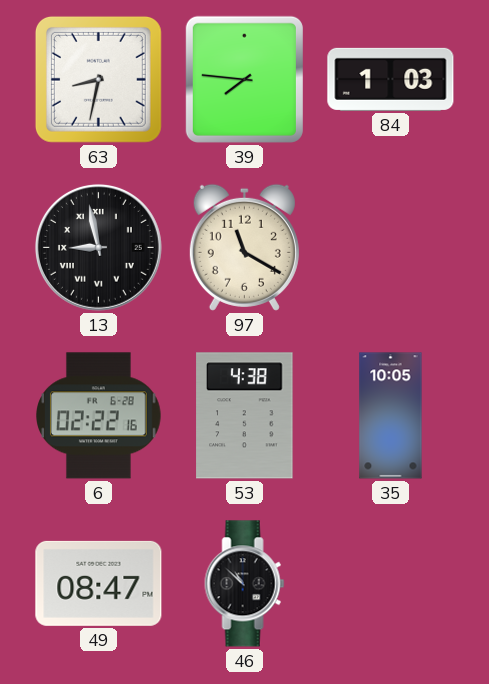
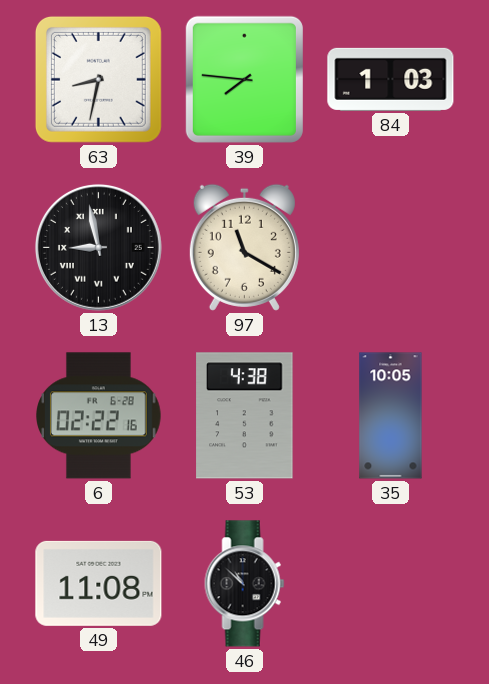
49: 08:47 -> 11:08 (99, 583)
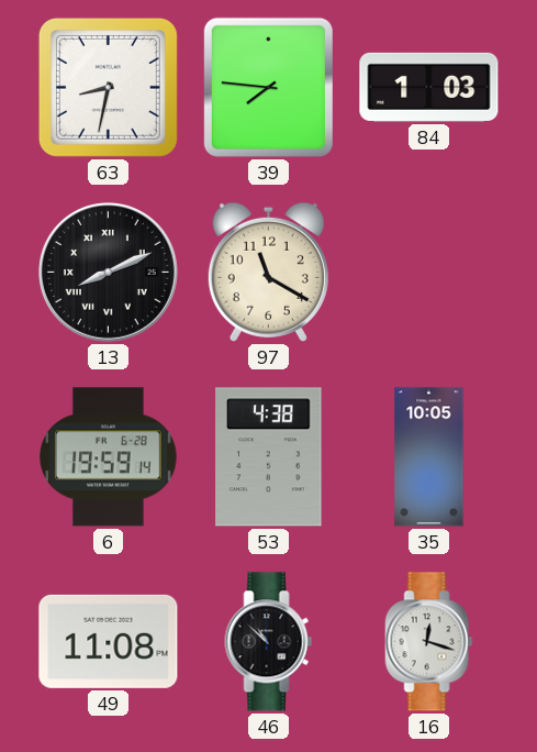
13: 8:58 -> 8:11 (108, 272)
6: 02:22 -> 19:59 (109, 457)
16: none -> 12:18 (429, 642)
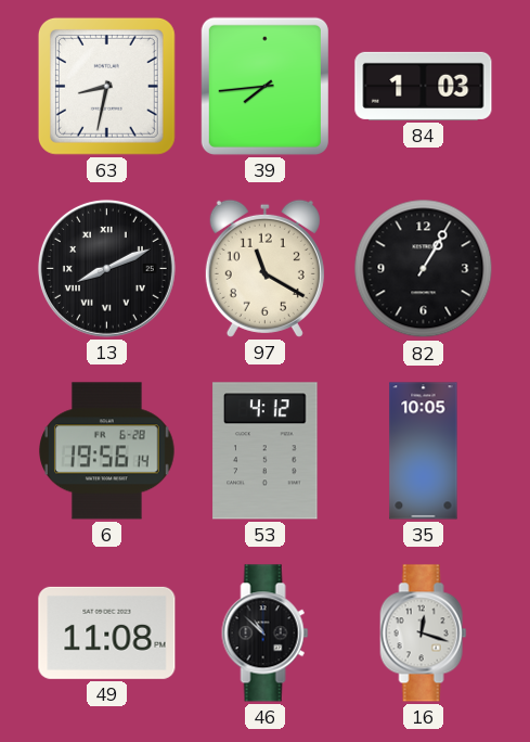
39: 7:46 -> 7:44 (264, 86)
82: none -> 1:05 (424, 269)
6: 19:59 -> 19:56 (107, 451)
53: 4:38 -> 4:12 (266, 451)
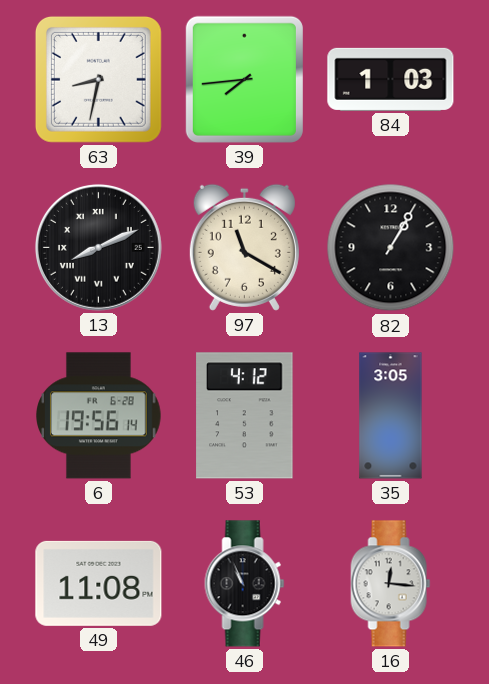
35: 10:05 -> 3:05 (391, 416)
46: 10:52 -> 10:56 (245, 584)
16: 12:18 -> 12:16 (391, 584)
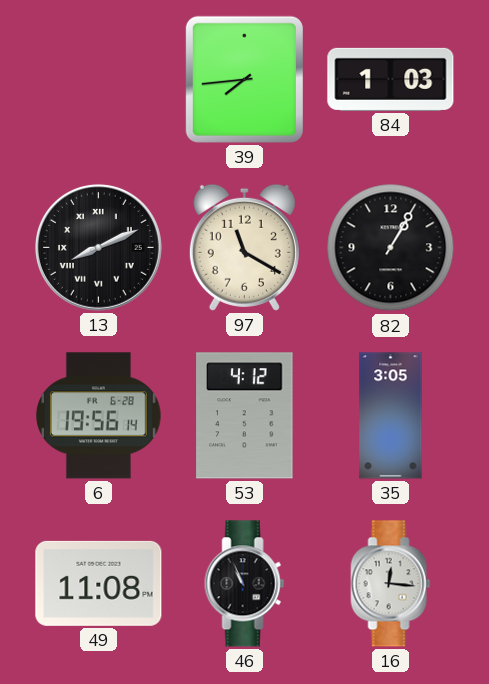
63: 8:32 -> none (98, 79)
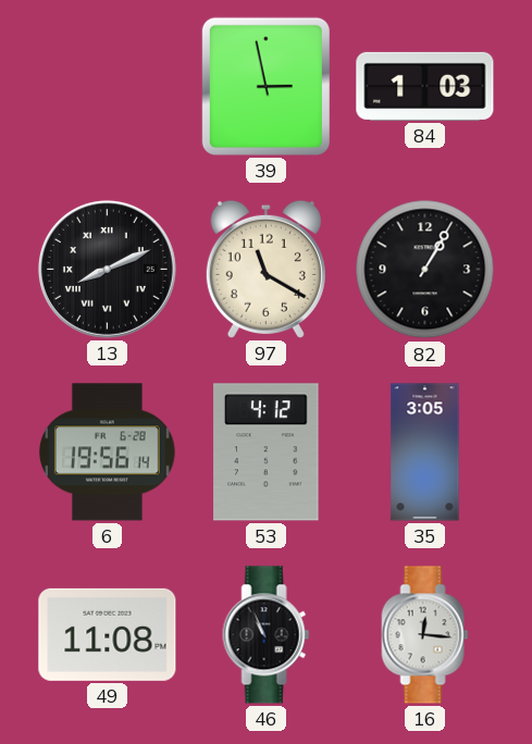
39: 7:44 -> 2:58 (265, 86)
